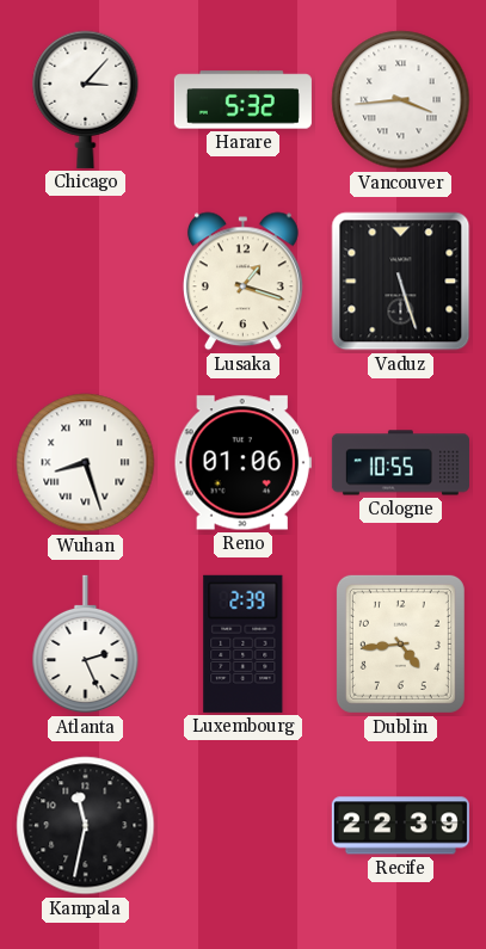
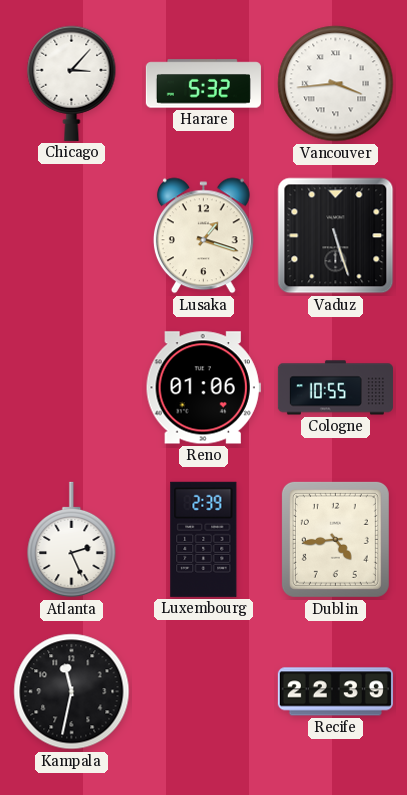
Wuhan: 8:27 -> none (86, 463)
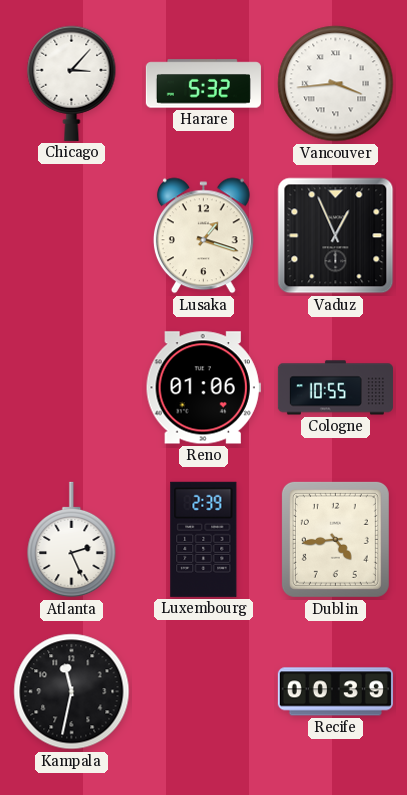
Vaduz: 5:27 -> 12:56 (336, 236)
Recife: 22:39 -> 00:39 (335, 692)
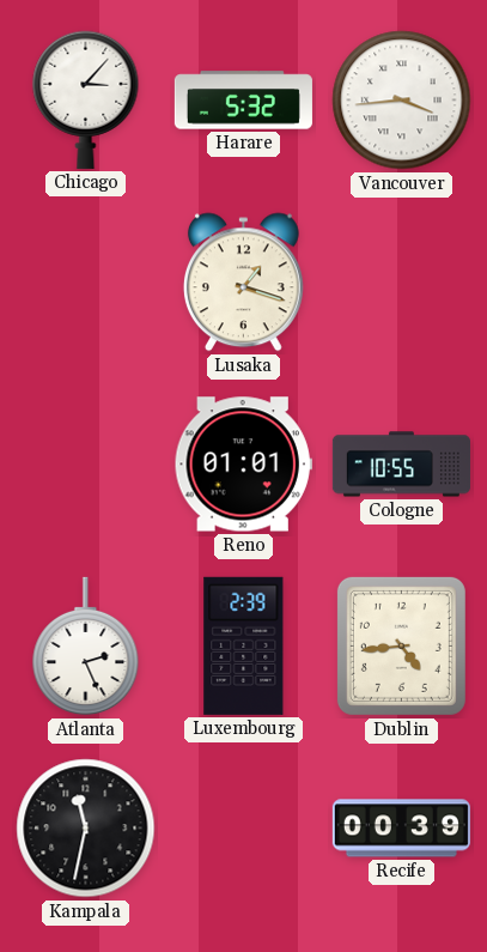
Vaduz: 12:56 -> none (336, 236)
Reno: 01:06 -> 01:01 (243, 465)
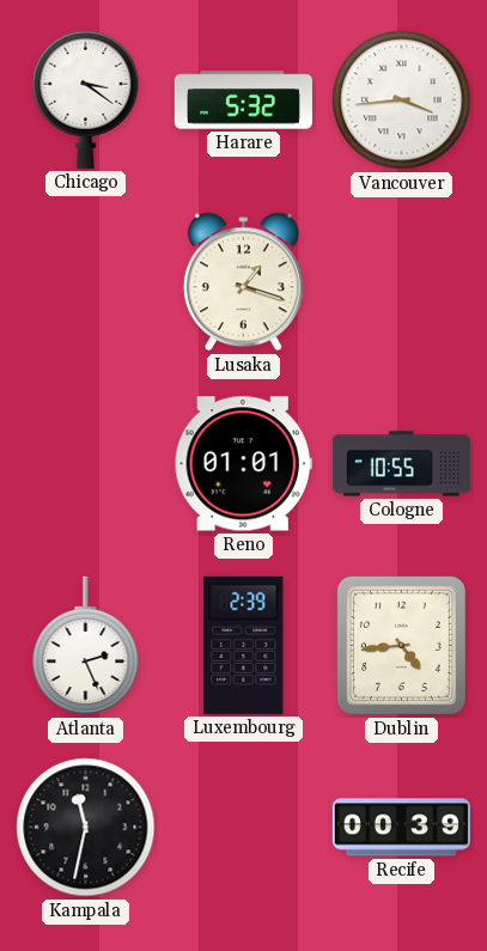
Chicago: 3:07 -> 3:21 (86, 99)
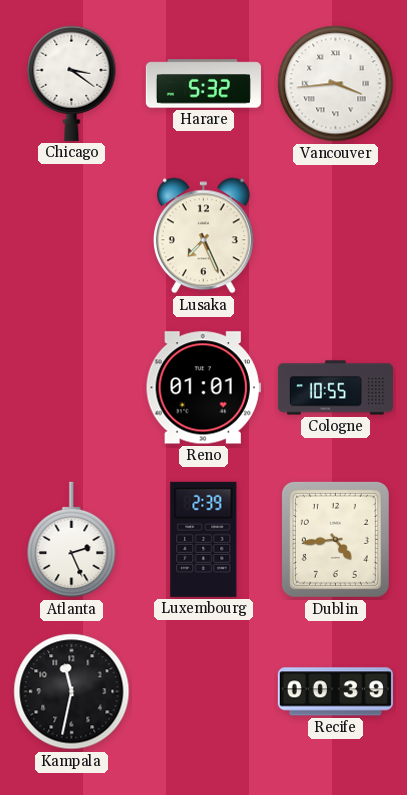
Lusaka: 1:18 -> 7:26 (203, 236)
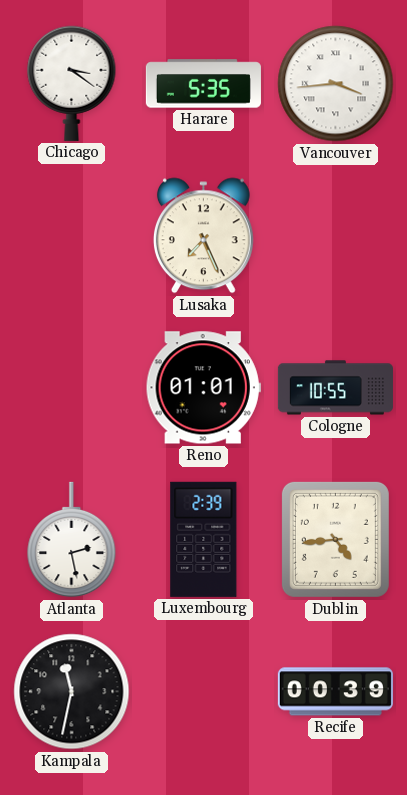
Harare: 5:32 -> 5:35 (203, 84)
Atlanta: 2:26 -> 2:28 (72, 540)
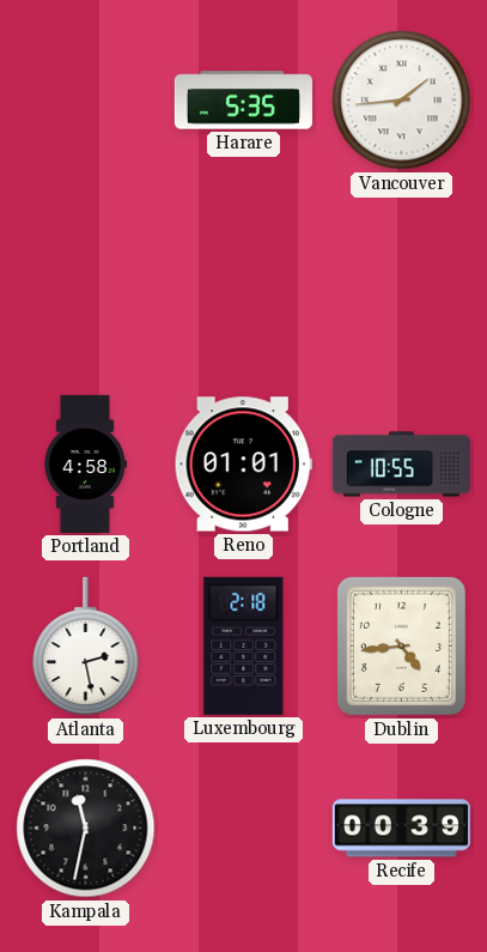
Chicago: 3:21 -> none (72, 83)
Vancouver: 3:44 -> 1:44 (402, 101)
Lusaka: 7:26 -> none (203, 236)
Portland: none -> 4:58 (84, 463)
Luxembourg: 2:39 -> 2:18 (244, 645)
